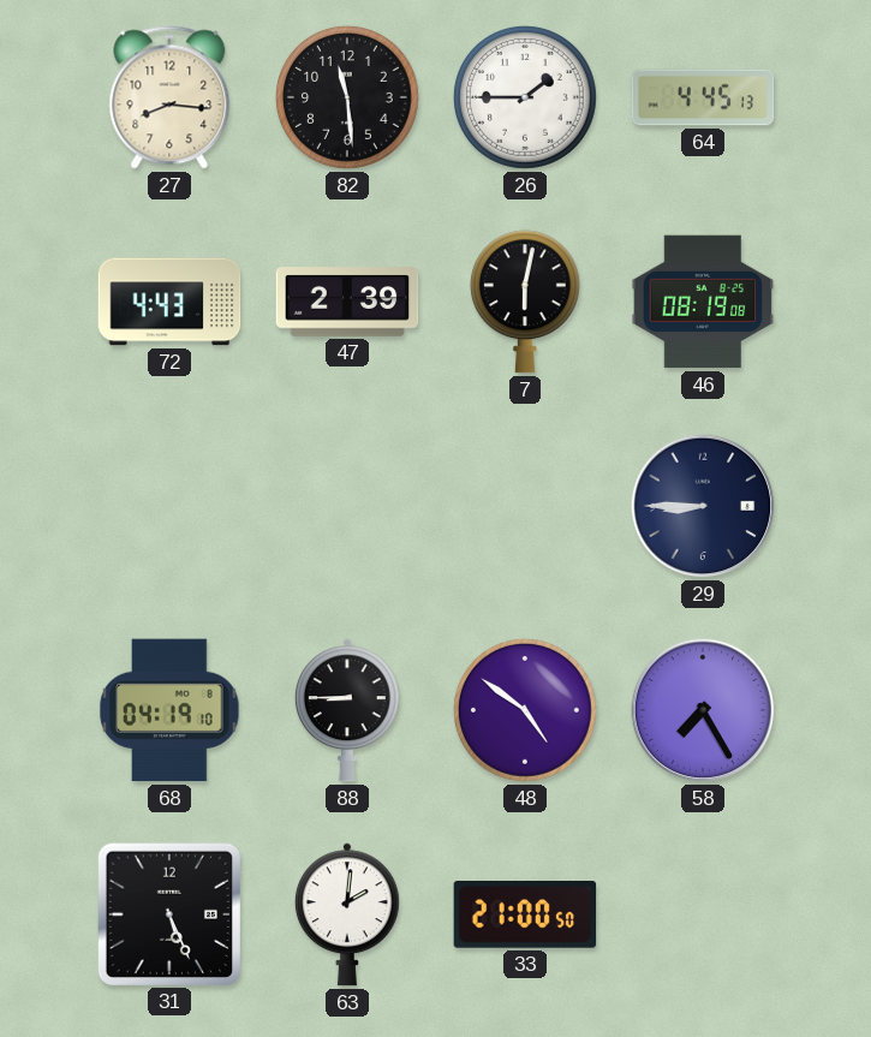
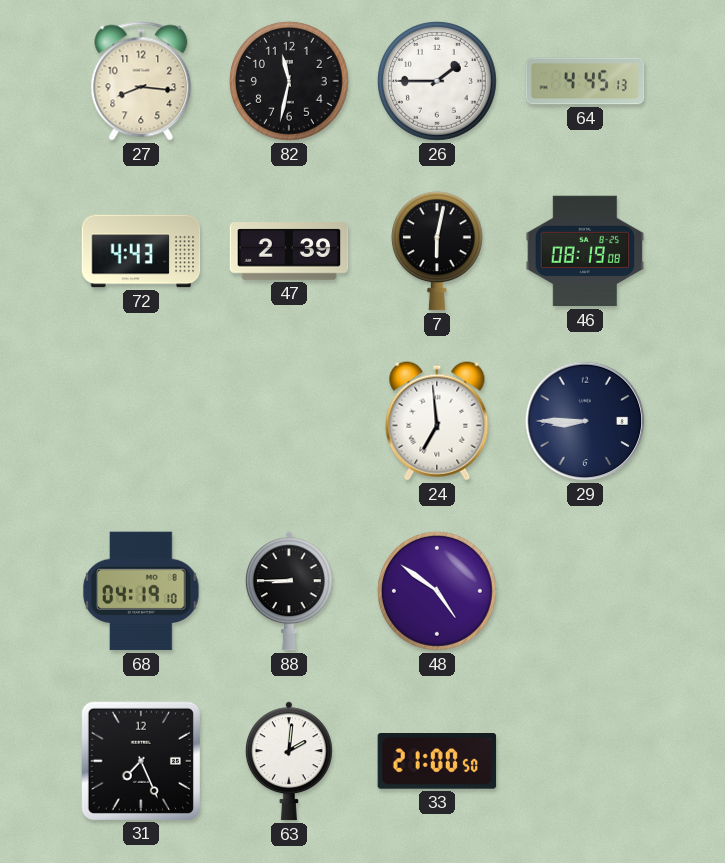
82: 11:29 -> 11:32 (289, 81)
24: none -> 6:59 (437, 421)
58: 7:25 -> none (703, 710)
31: 5:26 -> 7:26 (140, 760)
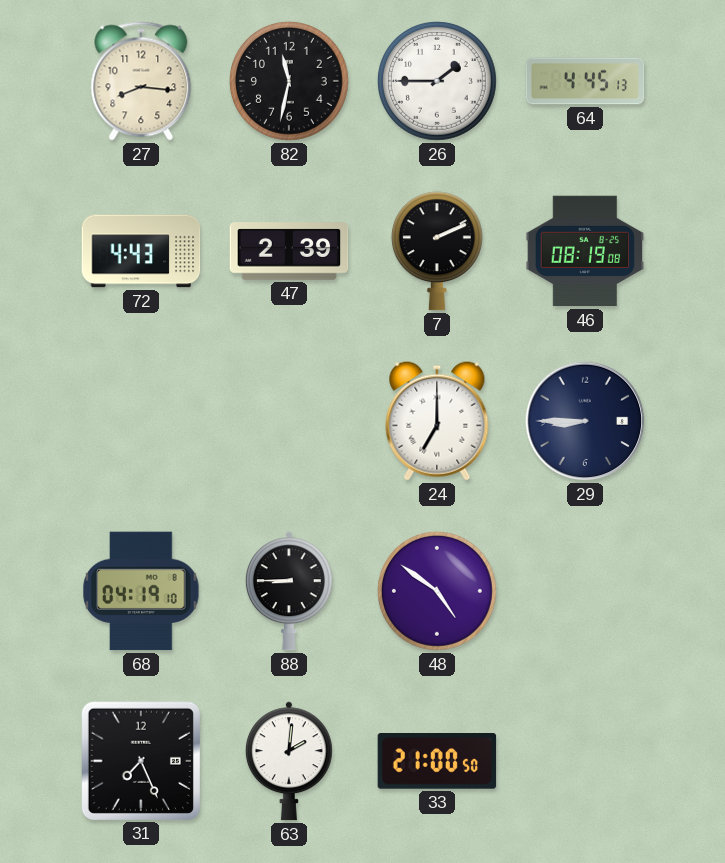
7: 6:02 -> 2:11 (437, 251)
24: 6:59 -> 7:00 (437, 421)
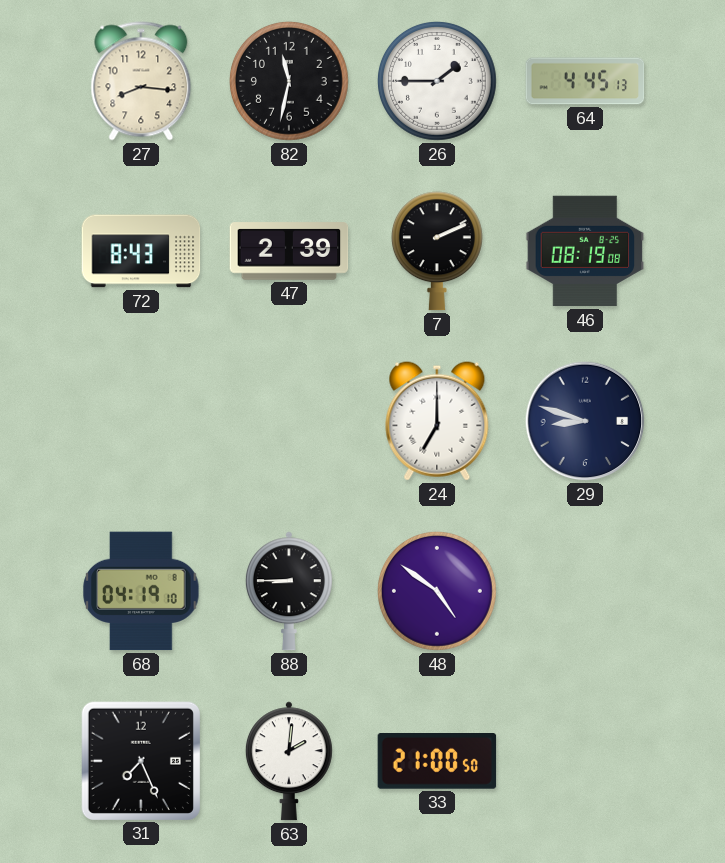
72: 4:43 -> 8:43 (141, 251)
29: 8:45 -> 8:48 (585, 421)
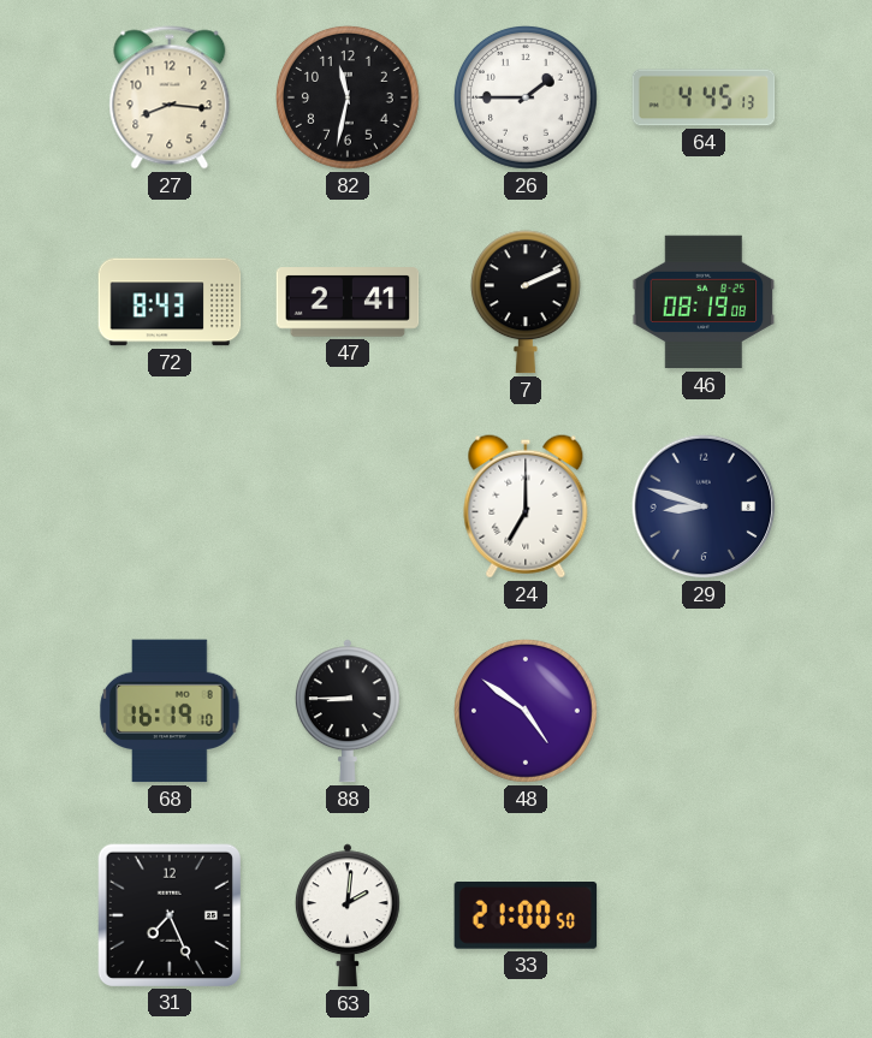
47: 2:39 -> 2:41 (348, 302)
68: 04:19 -> 16:19 (170, 711)
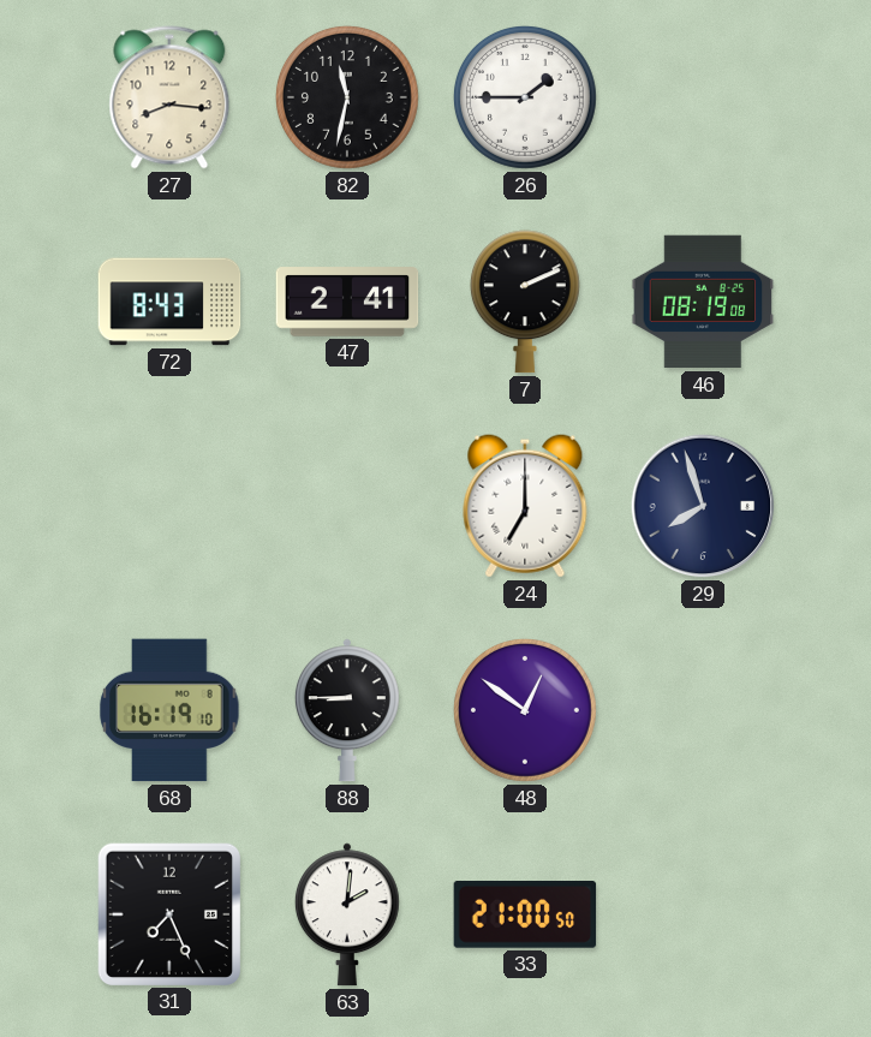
64: 4:45 -> none (704, 97)
29: 8:48 -> 7:57 (703, 506)
48: 4:51 -> 12:51 (525, 710)
